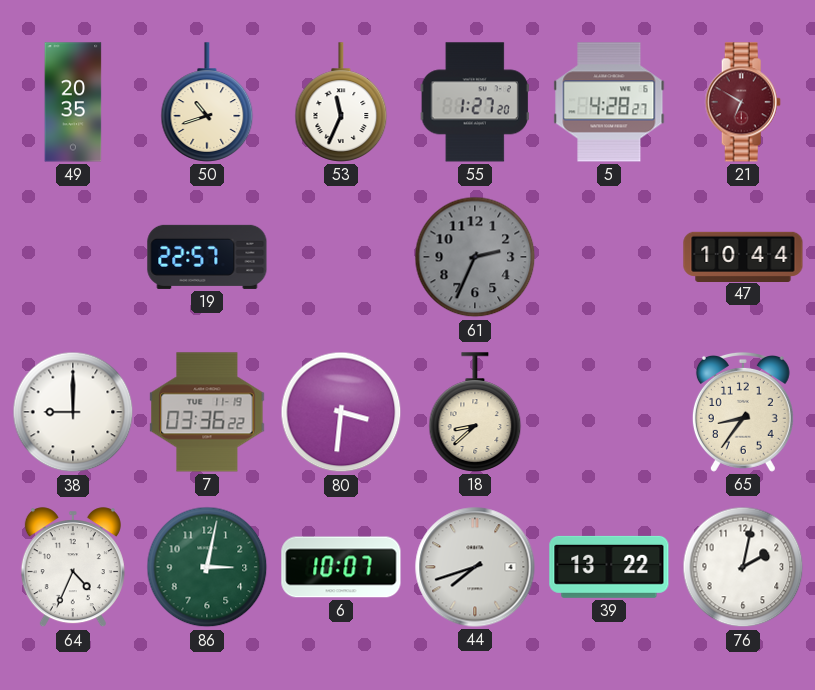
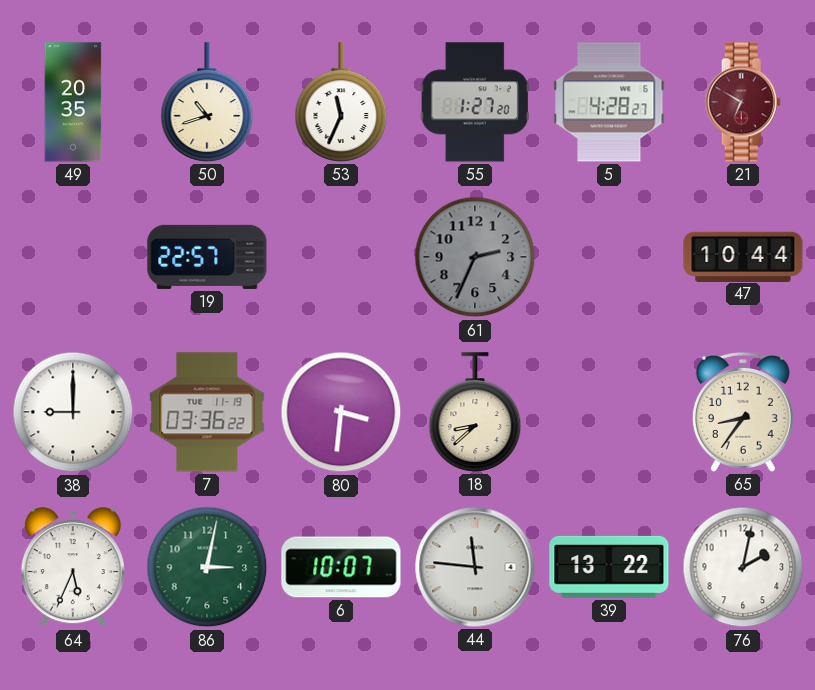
64: 4:34 -> 5:34 (73, 568)
44: 7:42 -> 11:46 (475, 567)
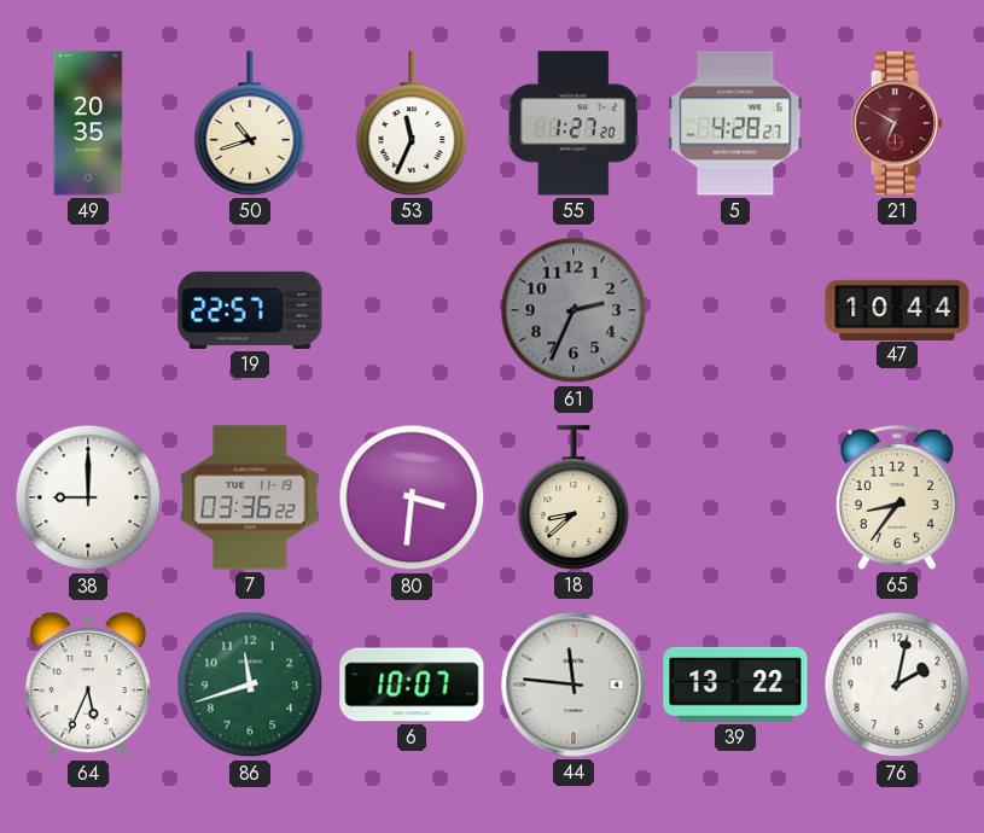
86: 3:02 -> 11:42 (250, 685)
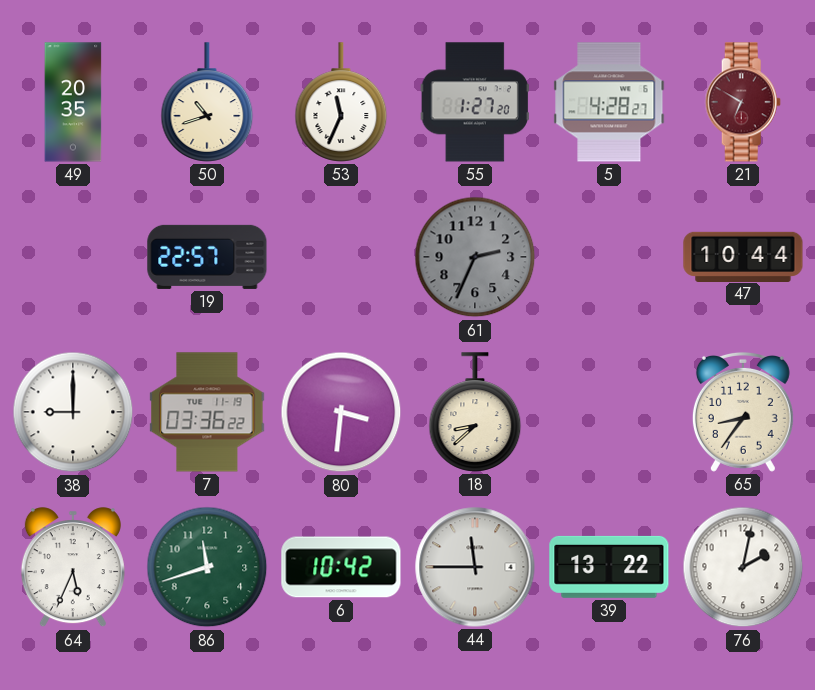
6: 10:07 -> 10:42 (341, 567)
44: 11:46 -> 11:45 (475, 567)
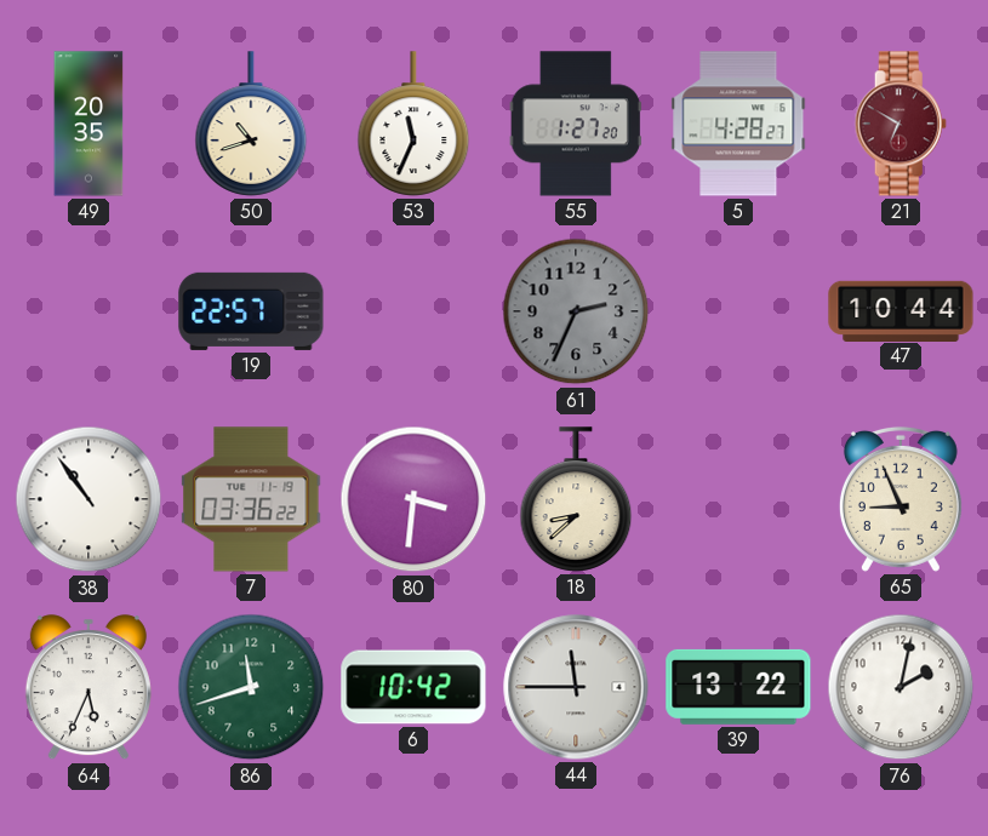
38: 9:00 -> 10:54 (88, 499)
65: 8:36 -> 8:56 (901, 499)
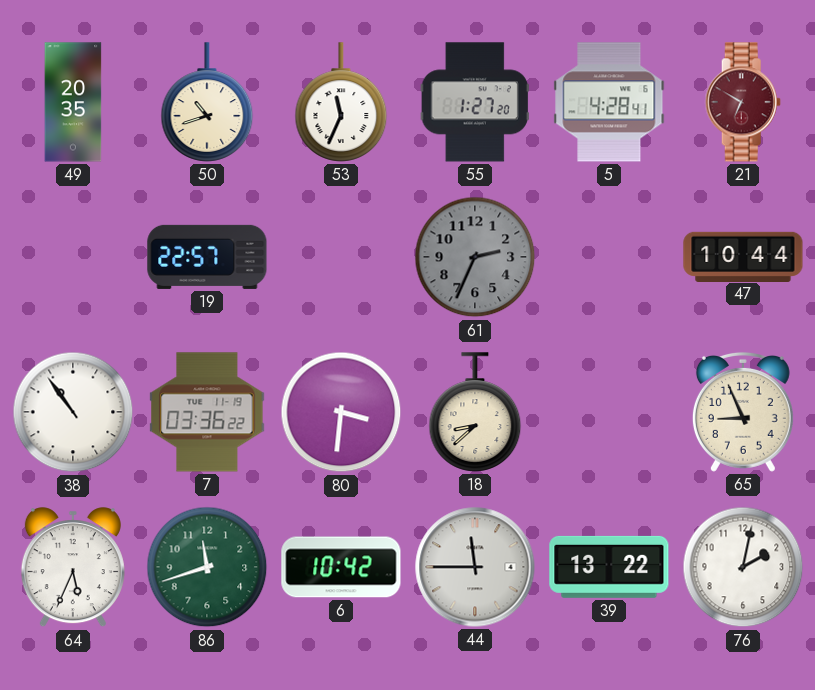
5: 4:28:27 -> 4:28:41 (609, 102)
